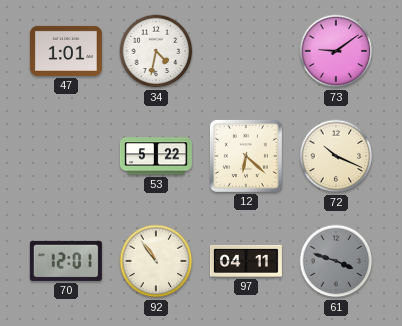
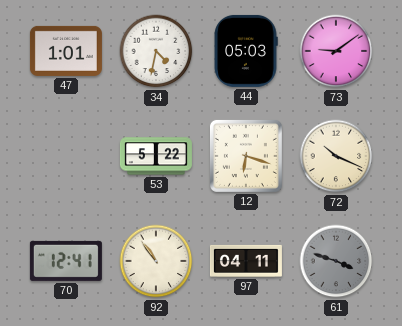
44: none -> 05:03 (246, 51)
12: 6:22 -> 6:18 (246, 156)
70: 12:01 -> 12:41 (66, 261)
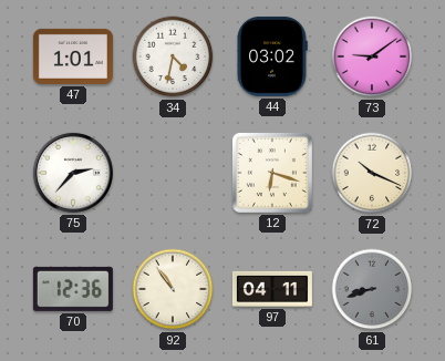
44: 05:03 -> 03:02 (272, 56)
75: none -> 2:37 (73, 173)
53: 5:22 -> none (156, 156)
70: 12:41 -> 12:36 (73, 289)
61: 3:48 -> 8:42 (372, 289)
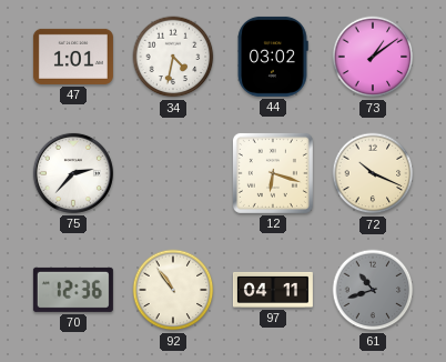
73: 9:09 -> 1:09 (373, 57)
61: 8:42 -> 10:42 (373, 290)
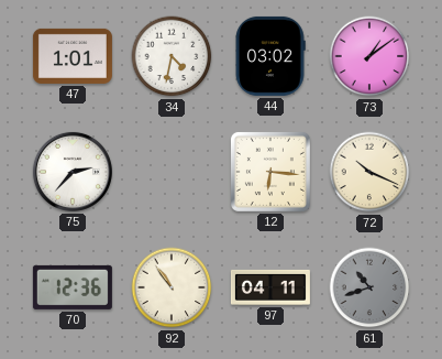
12: 6:18 -> 6:16 (270, 172)
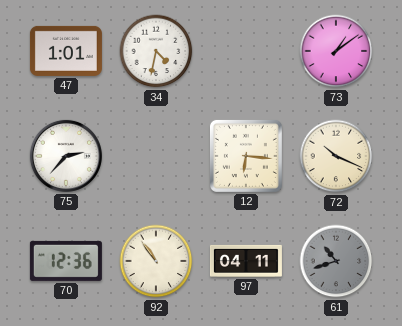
44: 03:02 -> none (270, 56)
